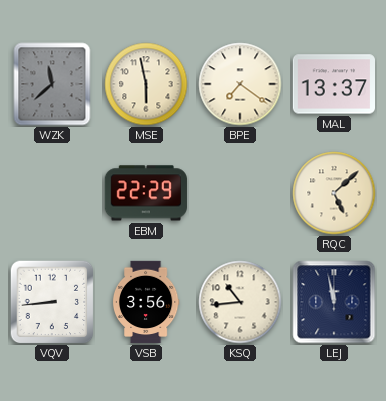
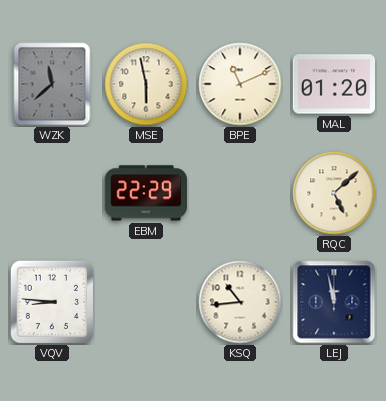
BPE: 7:21 -> 11:11 (240, 84)
MAL: 13:37 -> 01:20 (333, 84)
VQV: 8:44 -> 8:46 (52, 302)
VSB: 3:56 -> none (146, 302)
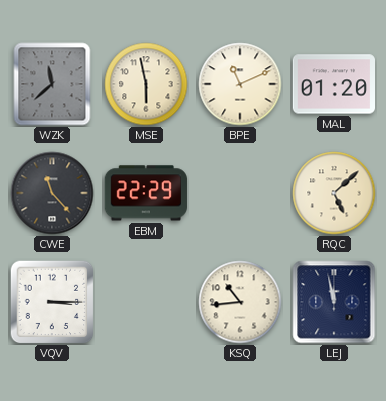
CWE: none -> 11:23 (52, 193)
VQV: 8:46 -> 3:15 (52, 302)
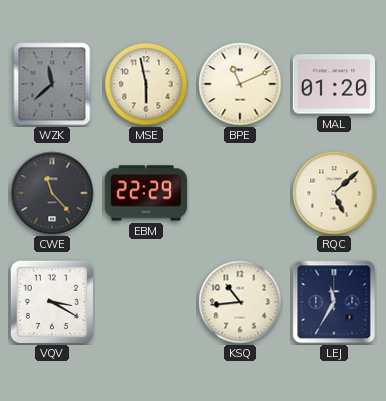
VQV: 3:15 -> 3:20 (52, 302)
LEJ: 11:58 -> 11:35 (334, 302)
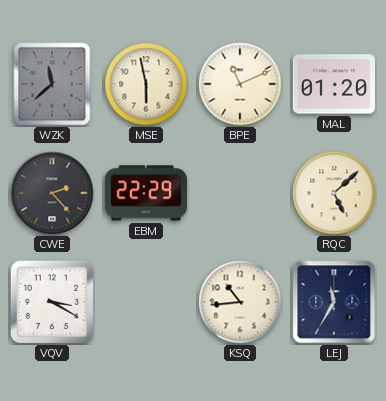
CWE: 11:23 -> 2:23 (52, 193)
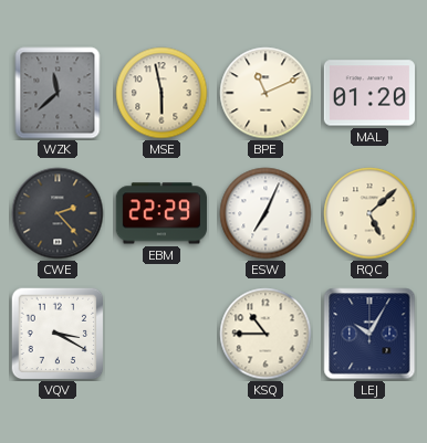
ESW: none -> 7:04 (265, 213)
KSQ: 10:44 -> 10:45 (265, 334)
LEJ: 11:35 -> 10:05 (369, 334)
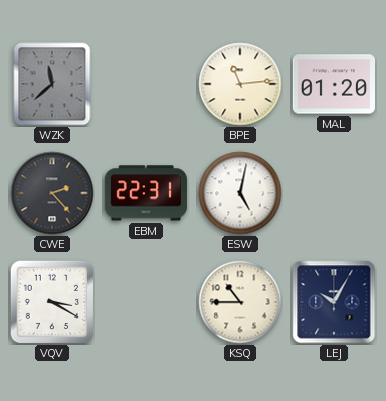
MSE: 5:58 -> none (162, 93)
BPE: 11:11 -> 11:14 (240, 84)
EBM: 22:29 -> 22:31 (146, 193)
ESW: 7:04 -> 5:02 (240, 193)
RQC: 5:08 -> none (369, 213)
